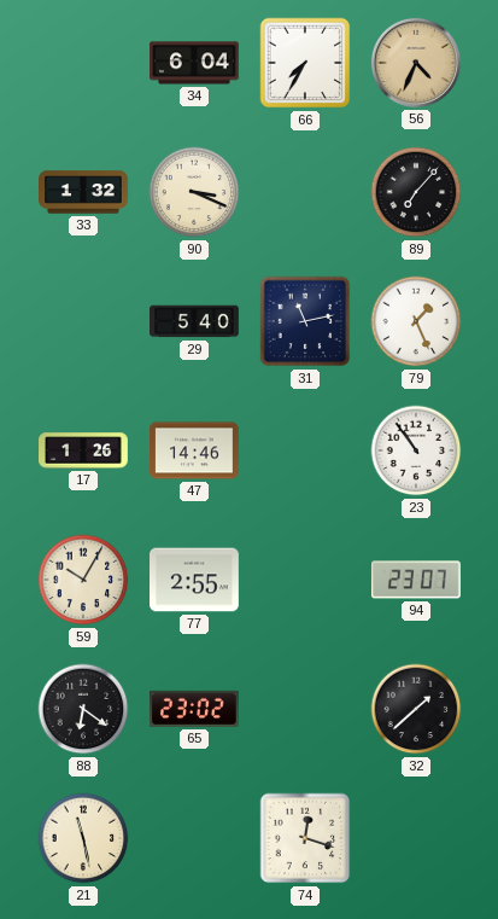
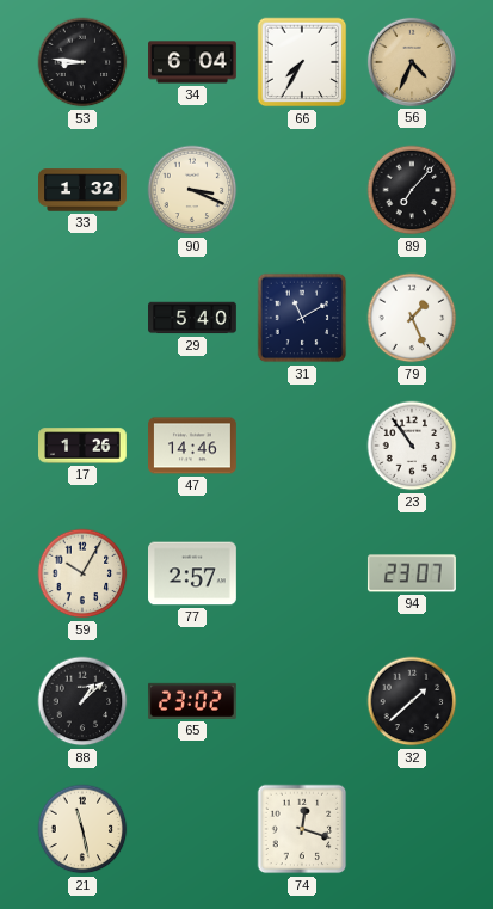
53: none -> 8:46 (82, 62)
31: 11:13 -> 11:10 (302, 318)
77: 2:55 -> 2:57 (193, 573)
88: 6:21 -> 1:08 (82, 701)
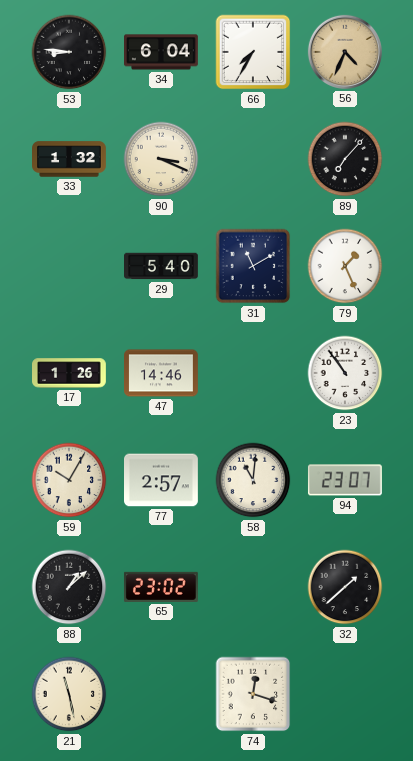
58: none -> 11:01 (253, 480)
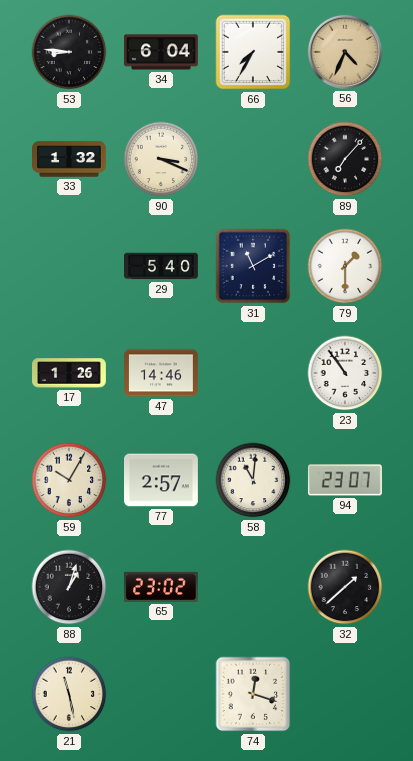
79: 1:26 -> 1:30 (345, 266)
88: 1:08 -> 1:03 (69, 587)
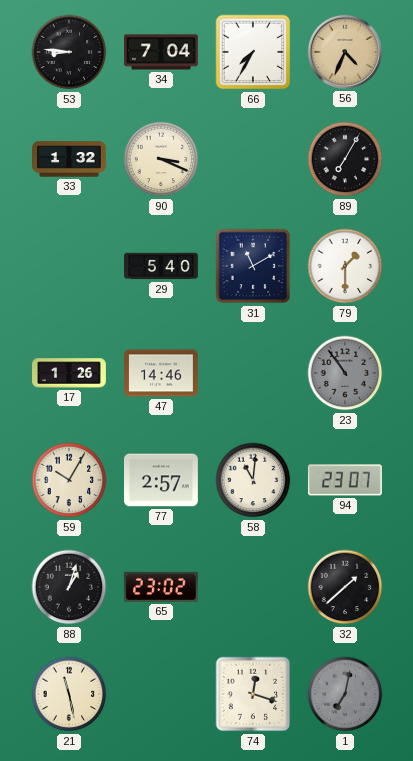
34: 6:04 -> 7:04 (162, 52)
89: 7:07 -> 7:05 (345, 159)
23 dial: white -> grey (345, 373)
1: none -> 7:02 (345, 694)
